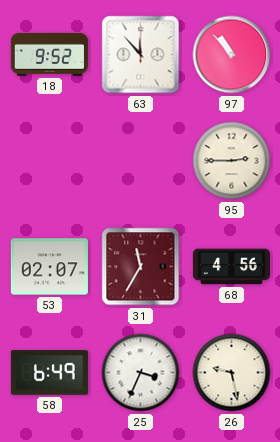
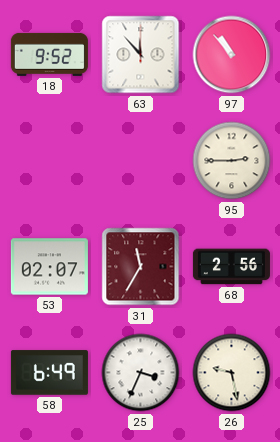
68: 4:56 -> 2:56 (231, 267)
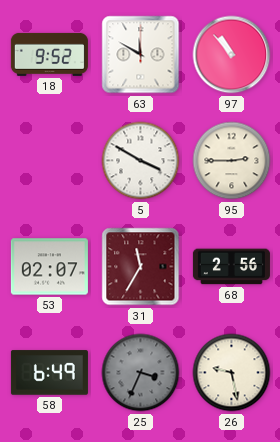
63: 11:53 -> 11:50 (141, 55)
5: none -> 3:50 (141, 161)
25 dial: white -> grey (141, 373)
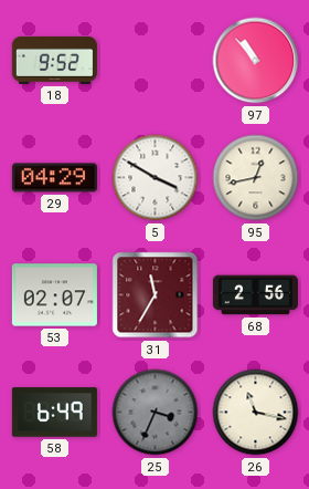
63: 11:50 -> none (141, 55)
29: none -> 04:29 (54, 178)
95: 2:45 -> 12:43 (256, 178)
26: 9:28 -> 11:17 (256, 413)
